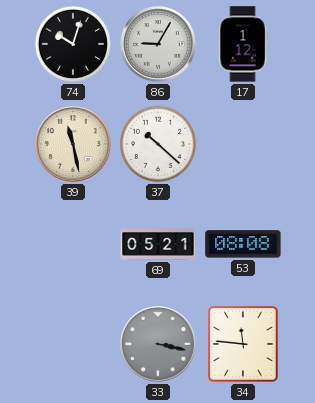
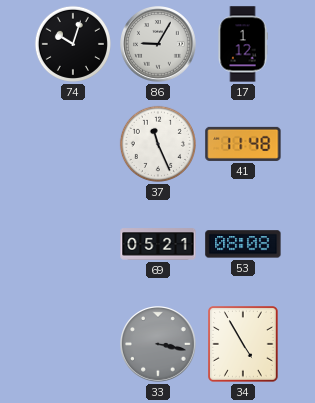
39: 11:28 -> none (74, 145)
37: 10:22 -> 11:26 (158, 144)
41: none -> 11:48 (243, 144)
34: 11:46 -> 4:55 (244, 344)
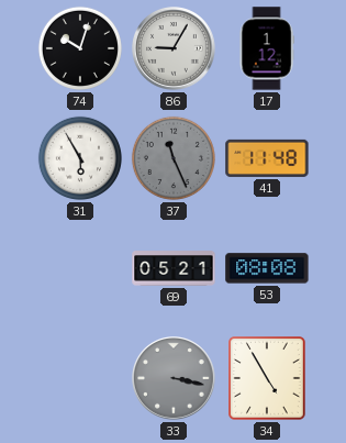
31: none -> 5:55 (80, 158)
37 dial: white -> grey (174, 158)
